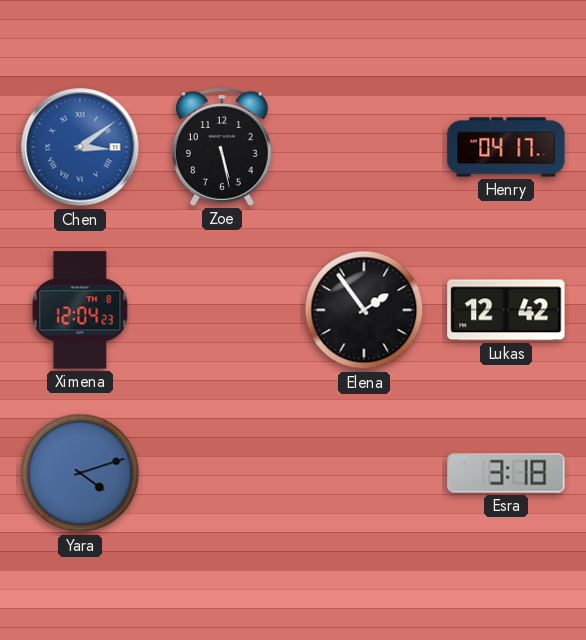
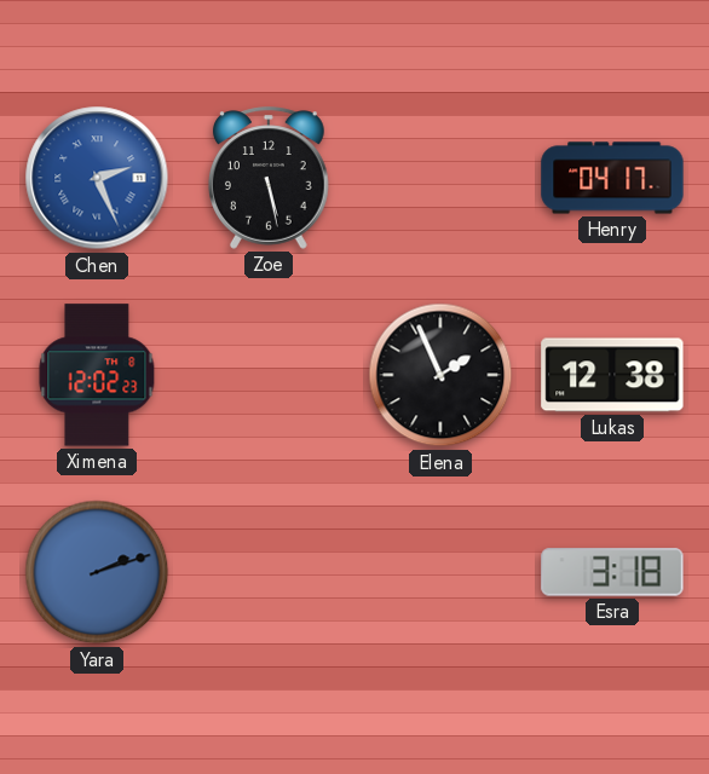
Chen: 3:09 -> 2:26 (97, 178)
Ximena: 12:04 -> 12:02 (97, 375)
Elena: 1:54 -> 1:56 (440, 375)
Lukas: 12:42 -> 12:38 (612, 375)
Yara: 4:12 -> 2:12 (97, 572)
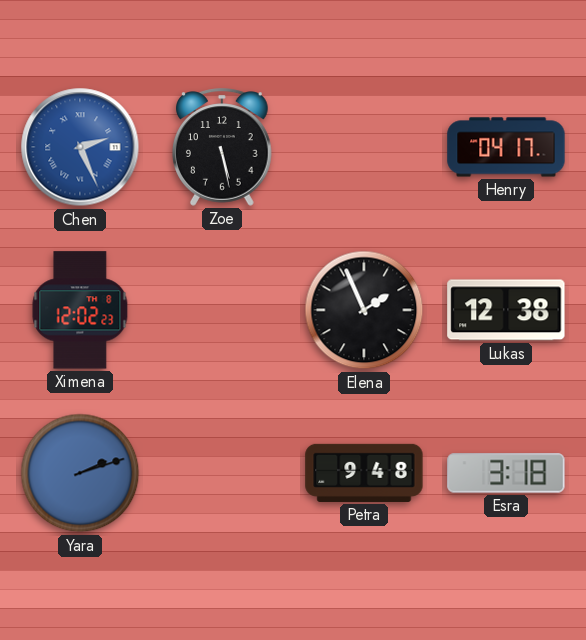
Petra: none -> 9:48 (364, 473)
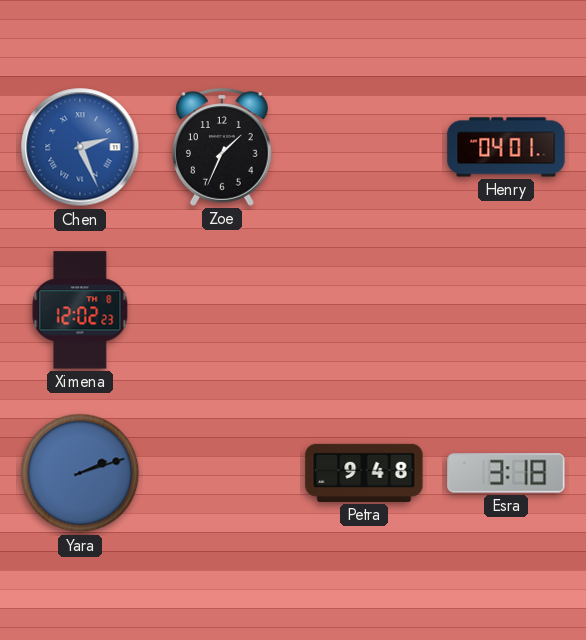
Zoe: 5:28 -> 1:34 (223, 147)
Henry: 04:17 -> 04:01 (506, 147)
Elena: 1:56 -> none (364, 310)
Lukas: 12:38 -> none (506, 310)
